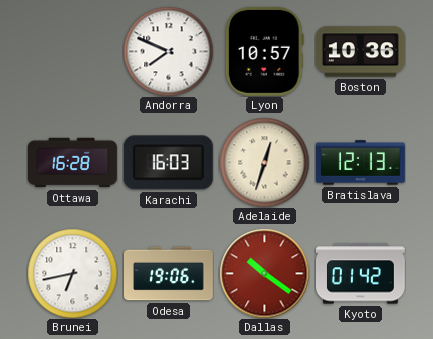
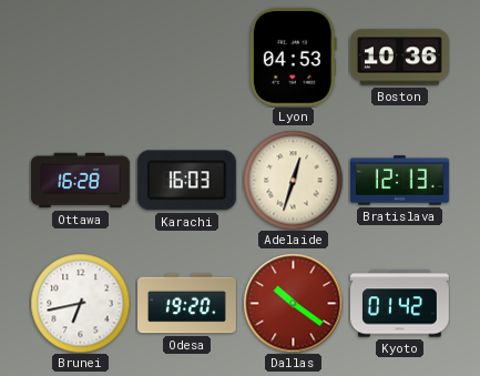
Andorra: 7:49 -> none (168, 51)
Lyon: 10:57 -> 04:53 (293, 57)
Odesa: 19:06 -> 19:20 (187, 304)
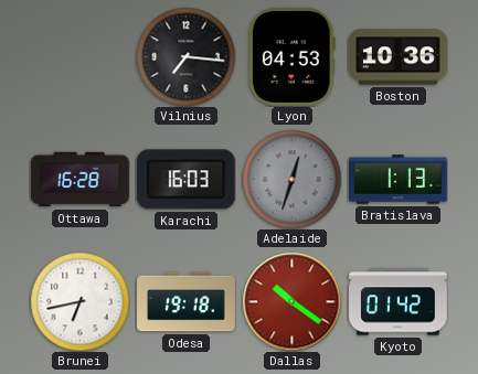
Vilnius: none -> 7:16 (185, 56)
Adelaide dial: cream -> grey (291, 179)
Bratislava: 12:13 -> 1:13 (399, 180)
Odesa: 19:20 -> 19:18 (187, 302)
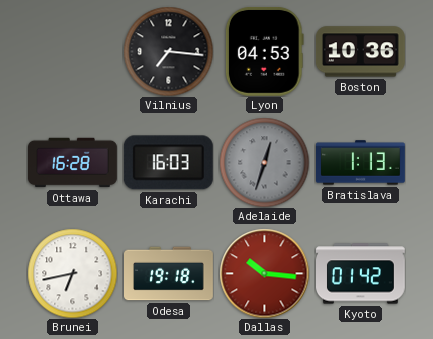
Dallas: 10:21 -> 10:16 (264, 273)
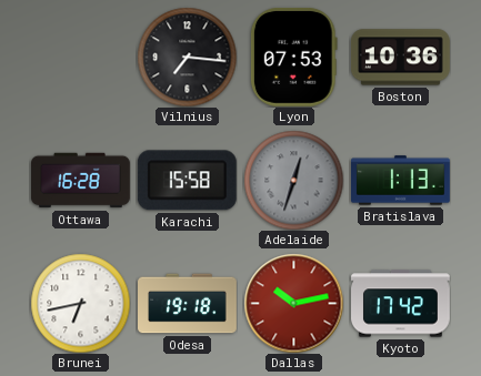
Lyon: 04:53 -> 07:53 (293, 57)
Karachi: 16:03 -> 15:58 (187, 181)
Dallas: 10:16 -> 10:13 (293, 303)
Kyoto: 01:42 -> 17:42 (401, 304)
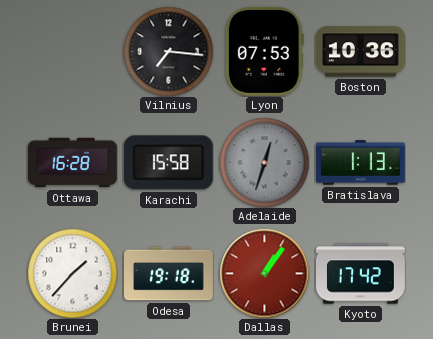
Brunei: 6:43 -> 1:37 (72, 273)
Dallas: 10:13 -> 1:06 (264, 273)
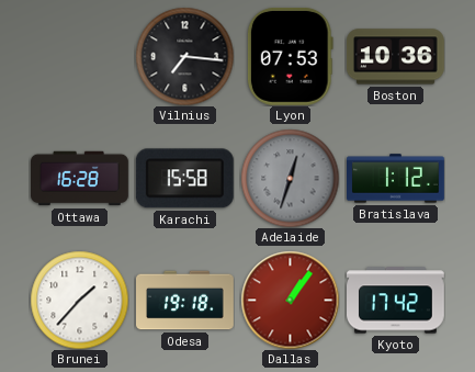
Bratislava: 1:13 -> 1:12 (396, 179)
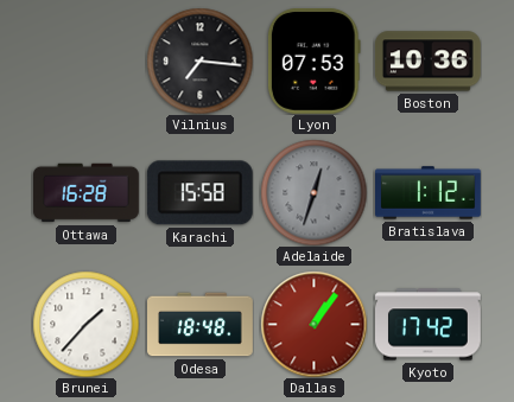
Odesa: 19:18 -> 18:48 (201, 325)
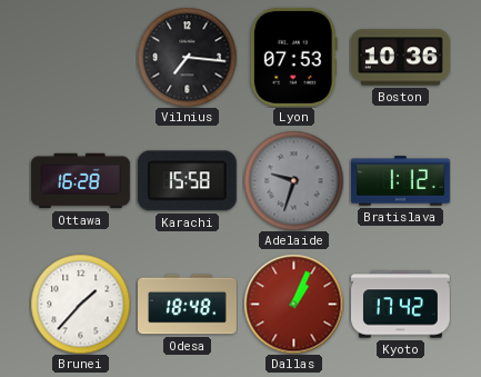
Adelaide: 12:33 -> 9:33 (293, 180)
Dallas: 1:06 -> 1:04 (293, 304)
